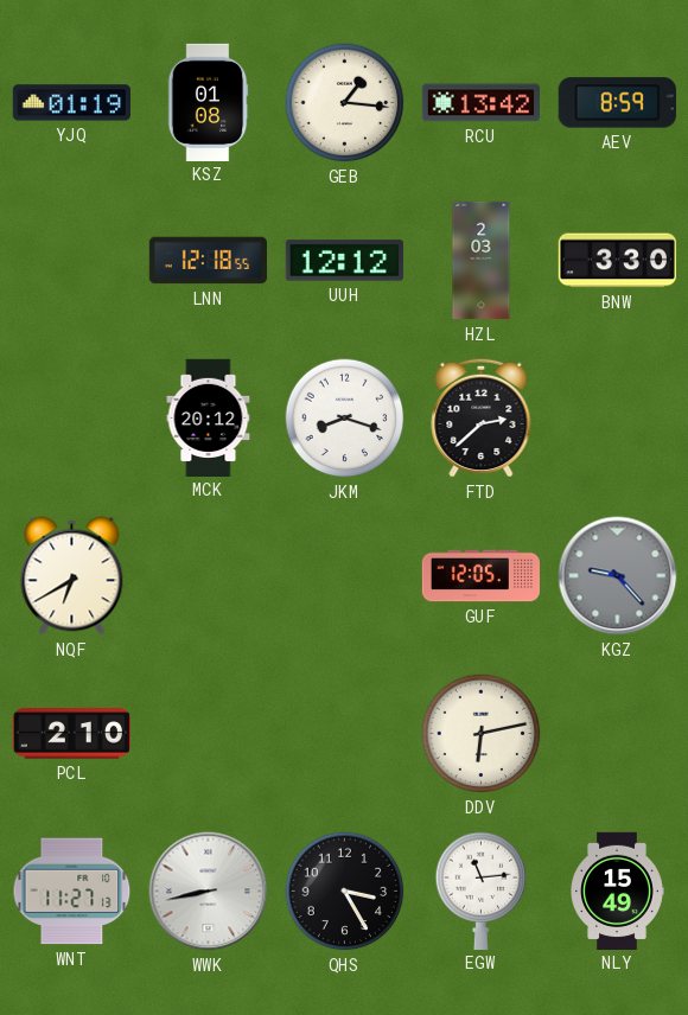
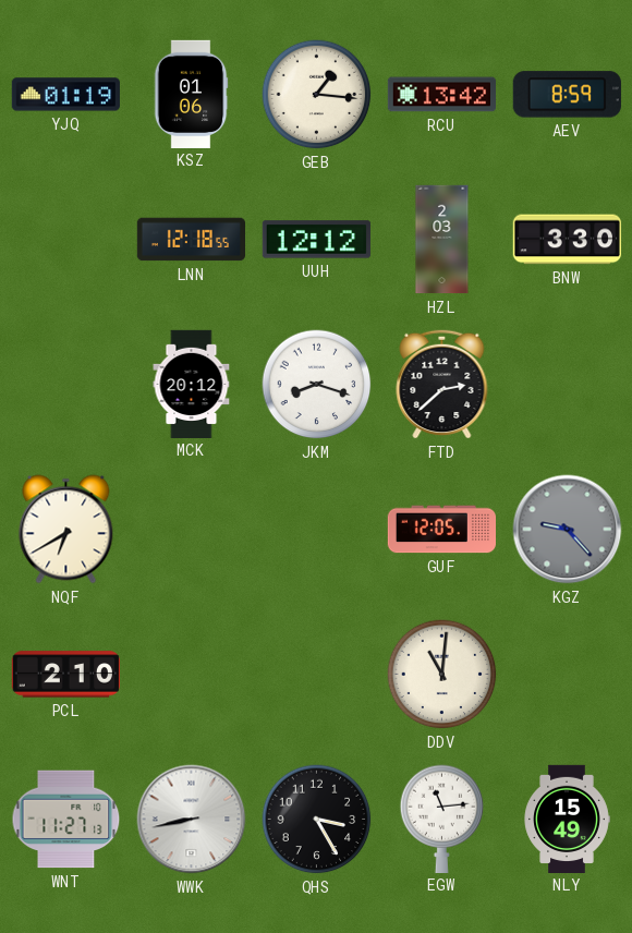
KSZ: 01:08 -> 01:06 (191, 94)
DDV: 6:13 -> 11:01 (442, 675)
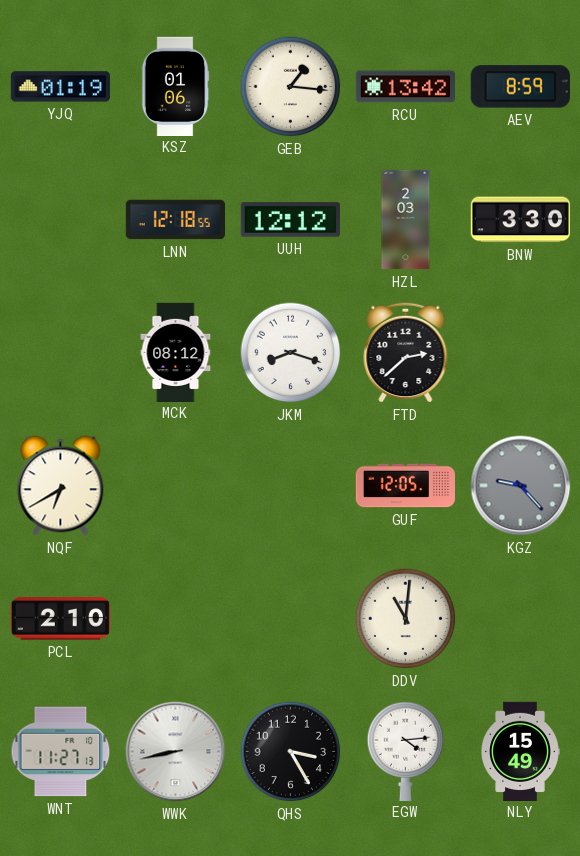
MCK: 20:12 -> 08:12 (176, 352)
EGW: 11:14 -> 4:14 (406, 751)
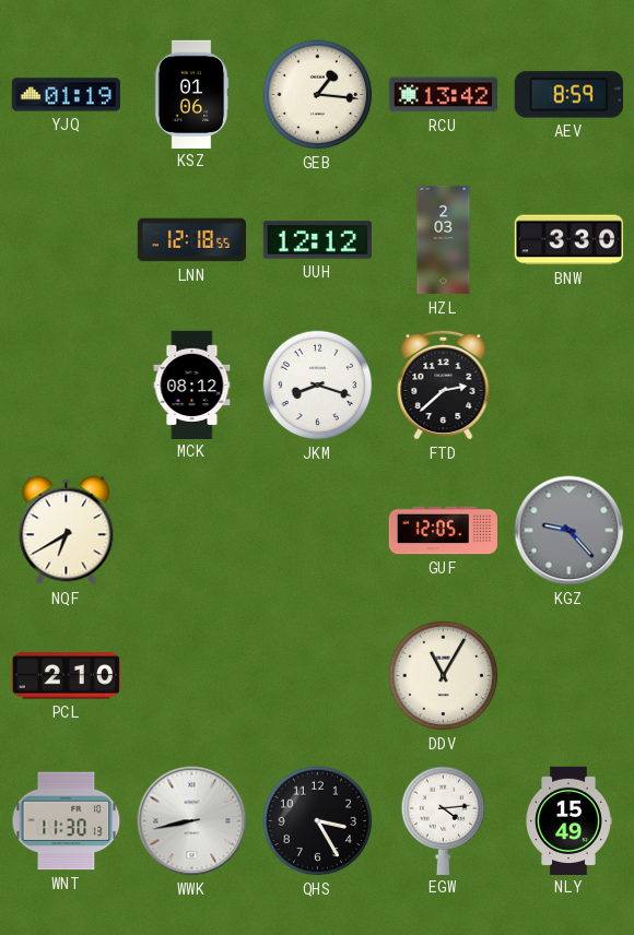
DDV: 11:01 -> 11:05 (444, 676)
WNT: 11:27 -> 11:30 (67, 821)
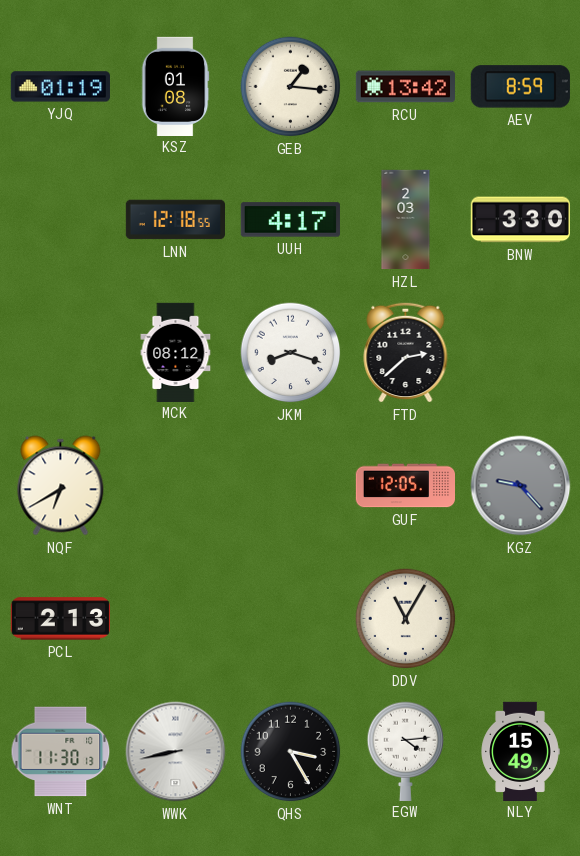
KSZ: 01:06 -> 01:08 (175, 86)
UUH: 12:12 -> 4:17 (290, 220)
PCL: 2:10 -> 2:13 (60, 619)
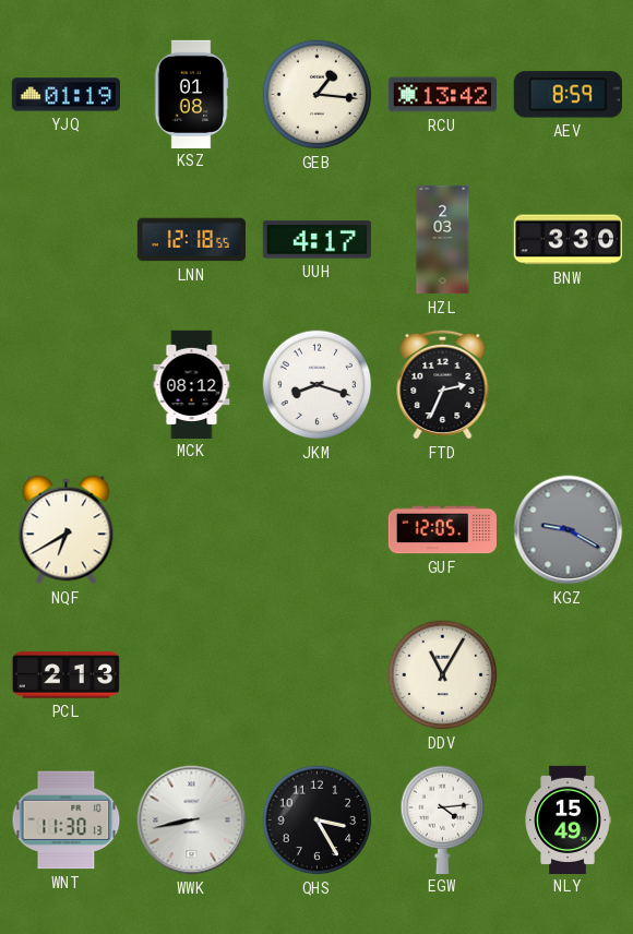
FTD: 2:38 -> 2:34 (443, 384)
KGZ: 9:23 -> 9:20 (569, 530)
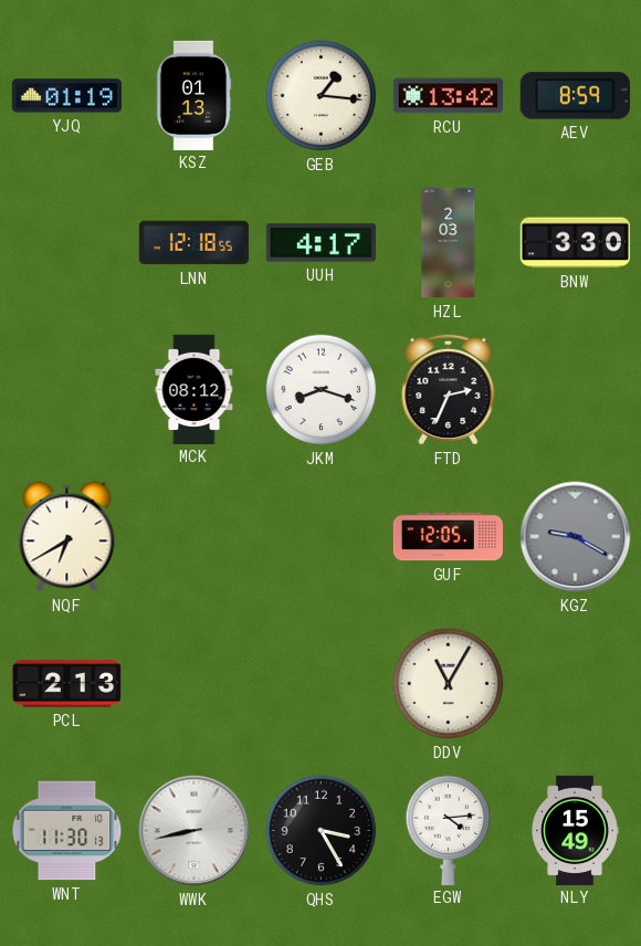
KSZ: 01:08 -> 01:13 (193, 95)
